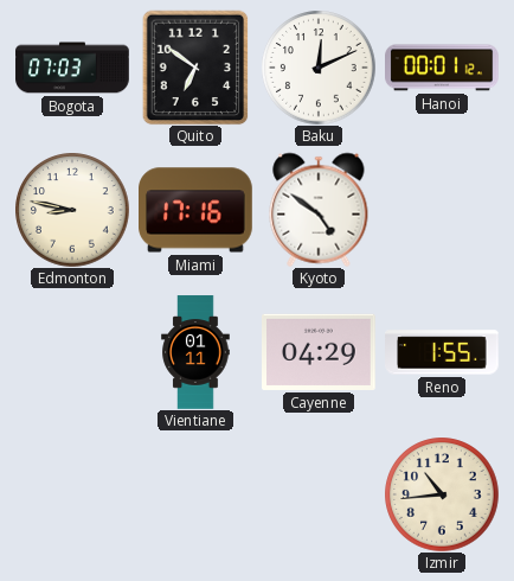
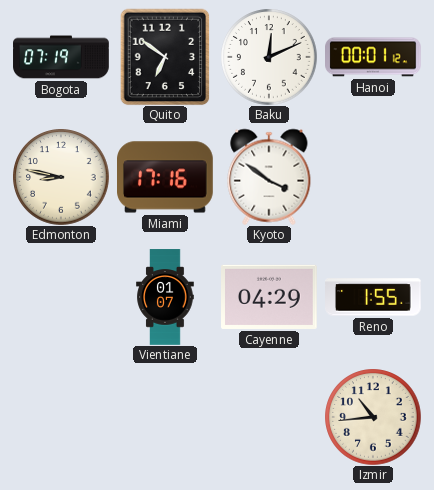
Bogota: 07:03 -> 07:19 (61, 57)
Kyoto: 4:51 -> 3:51 (269, 177)
Vientiane: 01:11 -> 01:07 (165, 297)
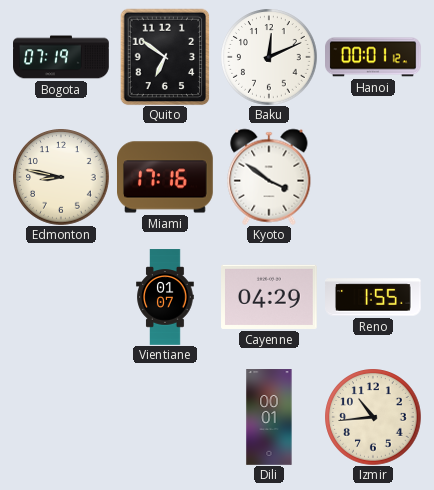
Dili: none -> 00:01 (269, 417)
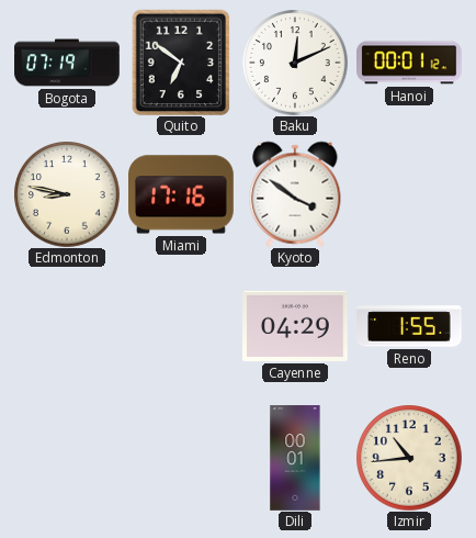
Vientiane: 01:07 -> none (165, 297)
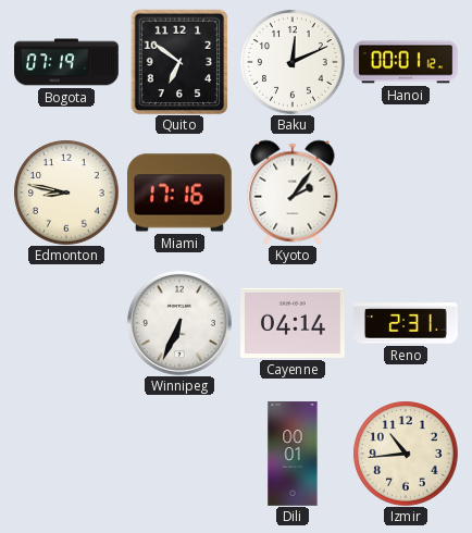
Kyoto: 3:51 -> 2:06 (293, 193)
Winnipeg: none -> 6:34 (179, 323)
Cayenne: 04:29 -> 04:14 (294, 323)
Reno: 1:55 -> 2:31 (406, 323)
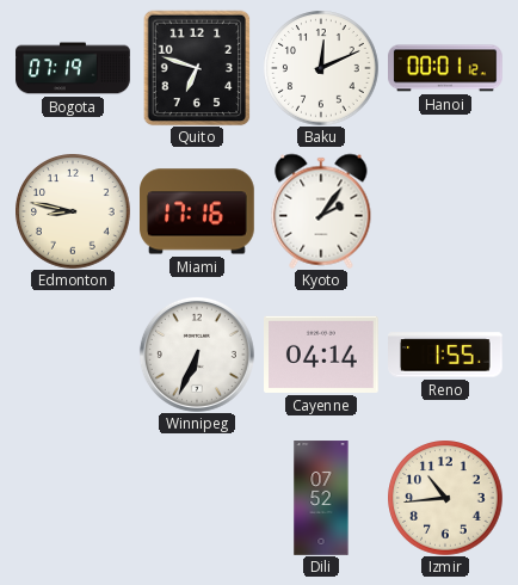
Quito: 6:51 -> 6:48 (197, 68)
Reno: 2:31 -> 1:55 (445, 355)
Dili: 00:01 -> 07:52 (321, 498)
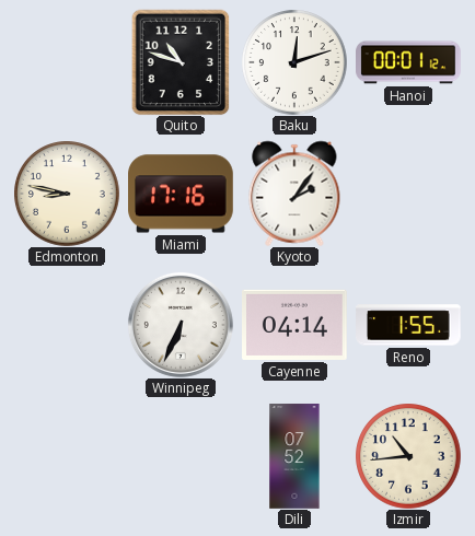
Bogota: 07:19 -> none (73, 68)
Quito: 6:48 -> 10:48 (181, 62)
Baku: 12:11 -> 12:12 (294, 62)
